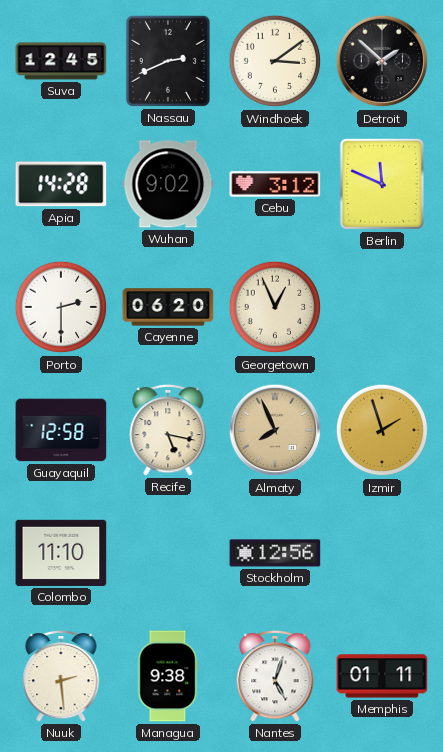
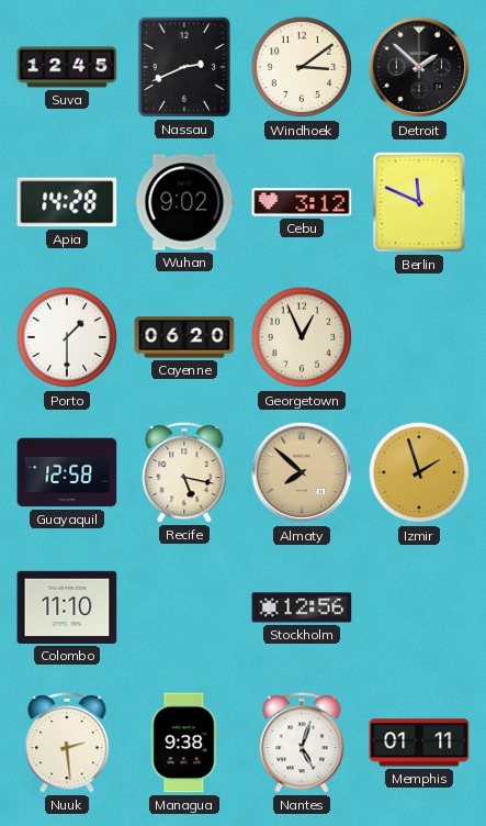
Porto: 2:30 -> 1:30 (67, 337)
Almaty: 7:56 -> 7:52 (302, 472)
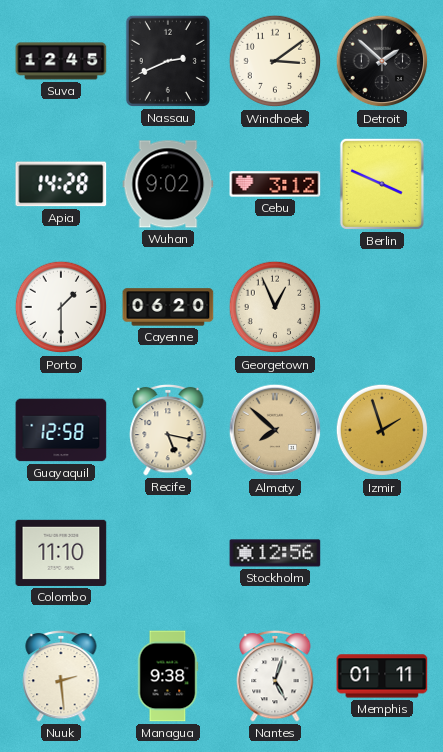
Berlin: 11:49 -> 3:49 (382, 184)
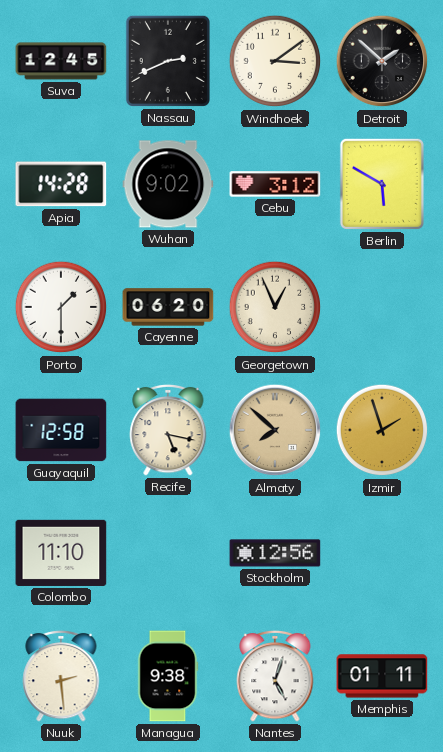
Berlin: 3:49 -> 5:50 (382, 184)
